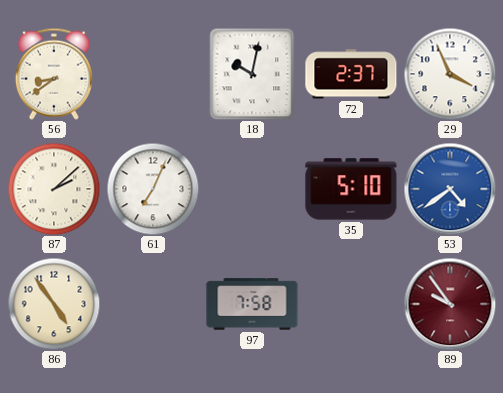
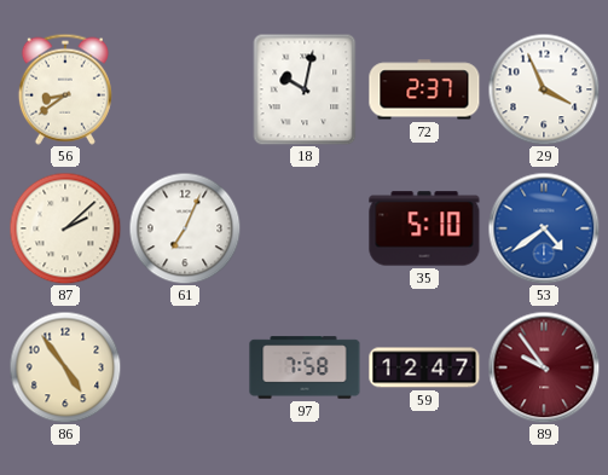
59: none -> 12:47 (424, 367)
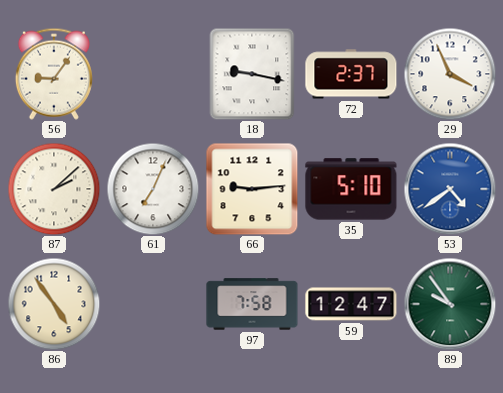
56: 8:39 -> 9:06 (54, 74)
18: 10:02 -> 9:17 (252, 74)
66: none -> 9:14 (252, 189)
89 dial: burgundy -> green (450, 304)
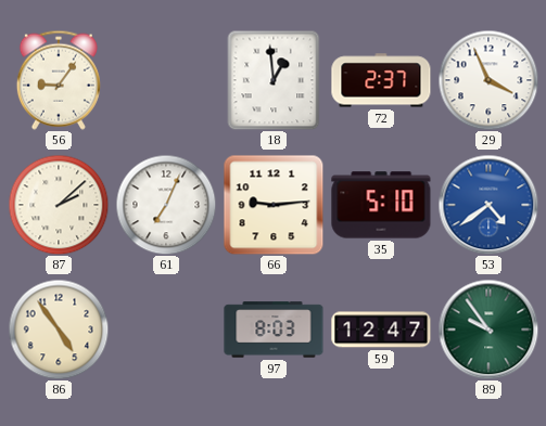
18: 9:17 -> 12:59 (274, 80)
97: 7:58 -> 8:03 (274, 330)
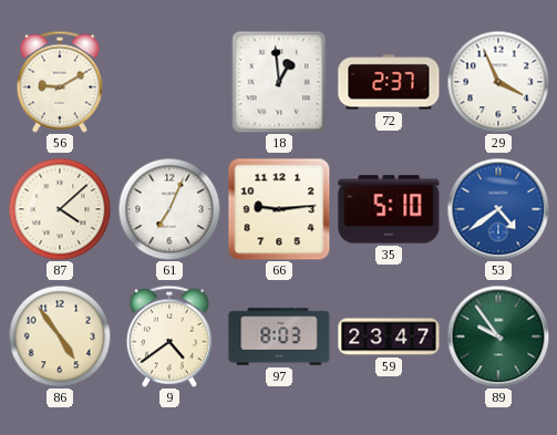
56: 9:06 -> 9:10 (60, 82)
87: 2:08 -> 4:08 (60, 209)
9: none -> 4:39 (169, 336)
59: 12:47 -> 23:47 (389, 336)
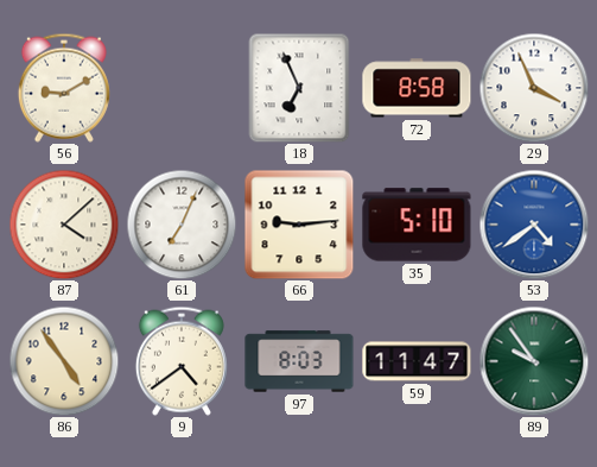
18: 12:59 -> 6:56 (299, 88)
72: 2:37 -> 8:58 (417, 88)
59: 23:47 -> 11:47 (417, 361)
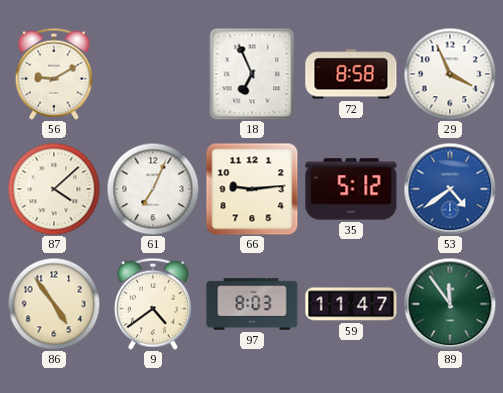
35: 5:10 -> 5:12 (351, 189)
89: 9:54 -> 11:54 (450, 304)
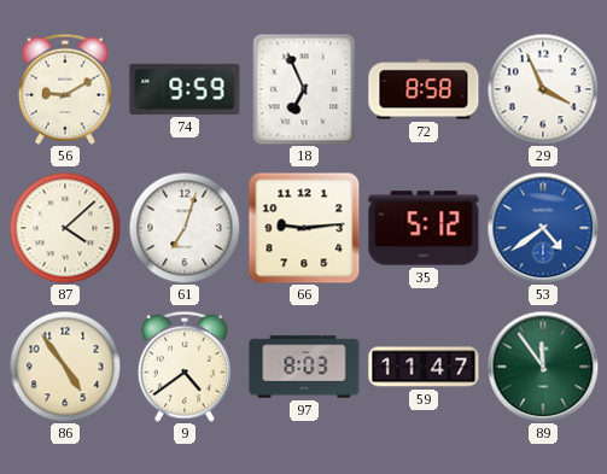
74: none -> 9:59 (185, 89)
61: 7:04 -> 7:03 (185, 228)
